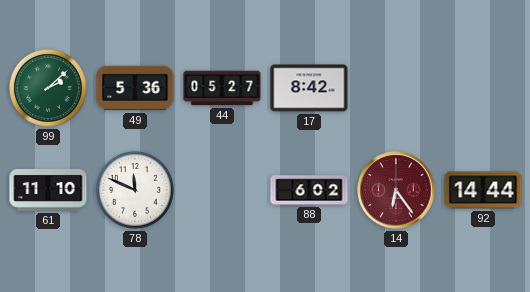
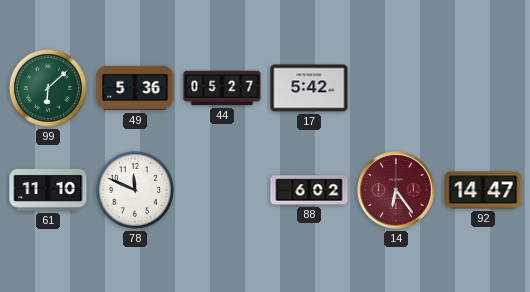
99: 2:08 -> 6:08 (48, 88)
17: 8:42 -> 5:42 (309, 88)
92: 14:44 -> 14:47 (483, 190)
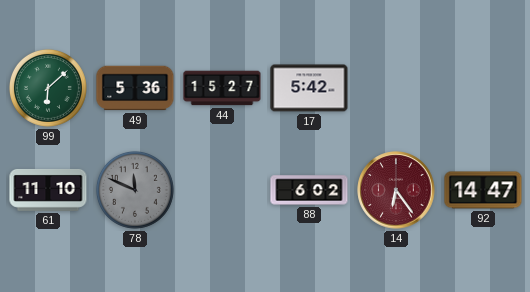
44: 05:27 -> 15:27 (222, 88)
78 dial: white -> grey (135, 190)
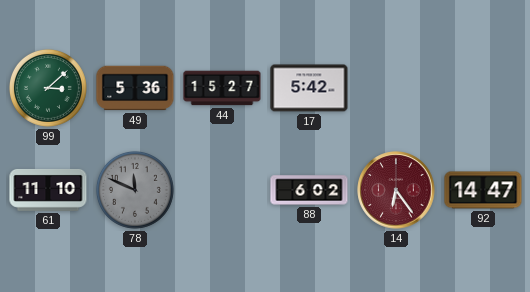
99: 6:08 -> 3:08 (48, 88)
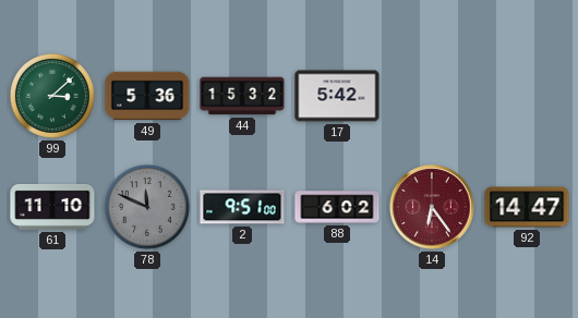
44: 15:27 -> 15:32 (242, 96)
2: none -> 9:51 (242, 207)
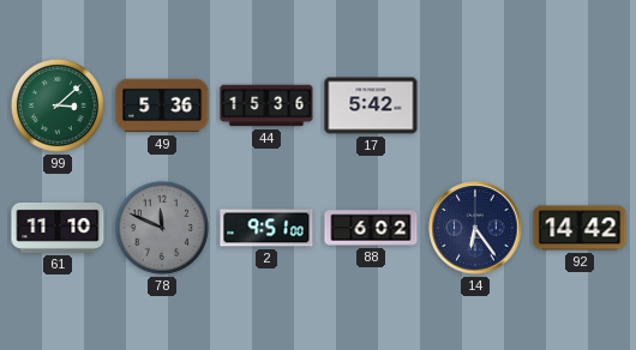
44: 15:32 -> 15:36 (266, 105)
14 dial: burgundy -> navy (475, 228)
92: 14:47 -> 14:42 (580, 228)
